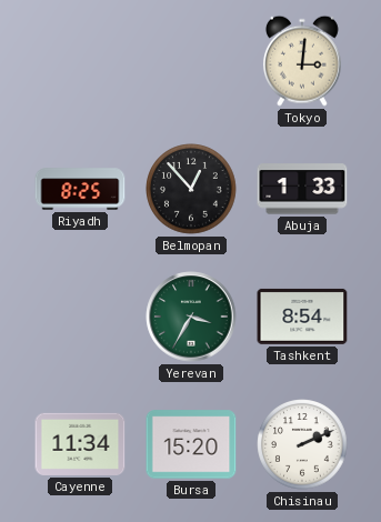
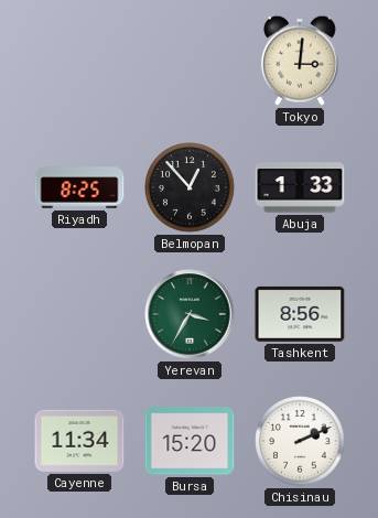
Tashkent: 8:54 -> 8:56 (300, 314)
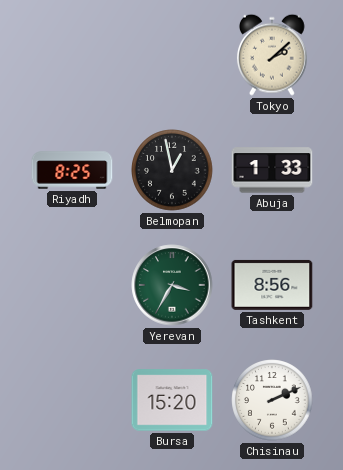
Tokyo: 3:01 -> 2:08 (272, 55)
Belmopan: 12:53 -> 12:58 (172, 170)
Cayenne: 11:34 -> none (79, 441)
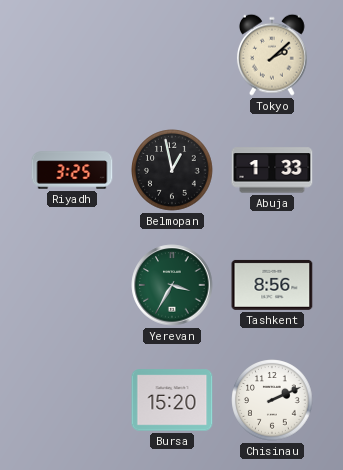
Riyadh: 8:25 -> 3:25 (72, 170)
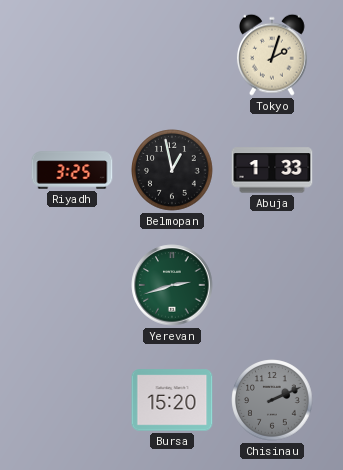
Tokyo: 2:08 -> 2:03 (272, 55)
Yerevan: 3:35 -> 2:42 (172, 285)
Tashkent: 8:56 -> none (272, 285)
Chisinau dial: white -> grey (272, 400)
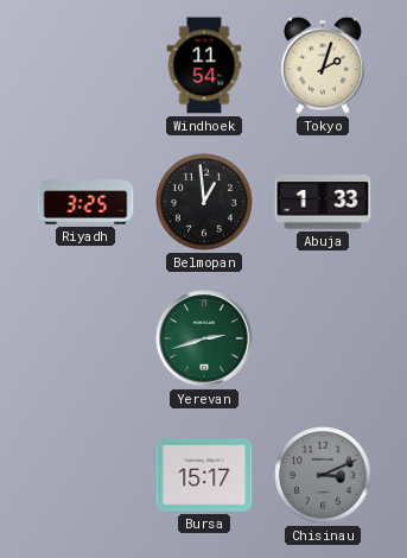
Windhoek: none -> 11:54 (204, 65)
Belmopan: 12:58 -> 12:59 (204, 202)
Bursa: 15:20 -> 15:17 (204, 475)
Chisinau: 2:11 -> 3:11 (323, 475)
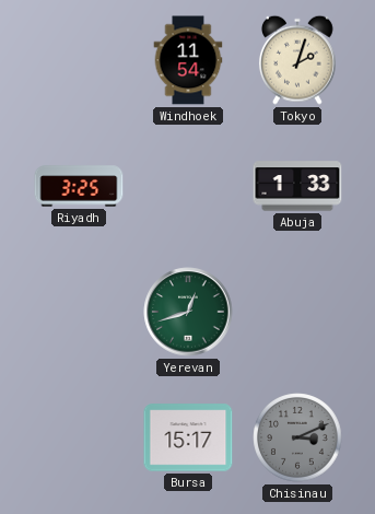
Belmopan: 12:59 -> none (204, 202)
Yerevan: 2:42 -> 12:42 (188, 312)
